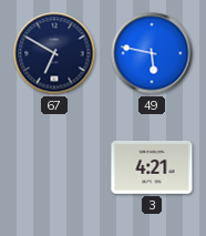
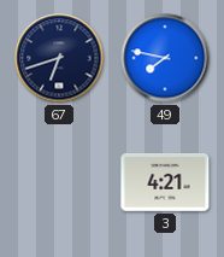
67: 6:50 -> 6:42 (59, 58)
49: 5:47 -> 7:47 (165, 58)
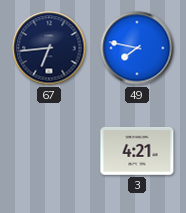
67: 6:42 -> 6:44 (49, 48)
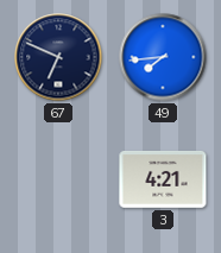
67: 6:44 -> 6:49 (58, 57)
49: 7:47 -> 7:44 (163, 57)
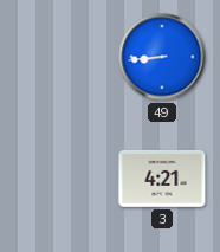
67: 6:49 -> none (58, 57)
49: 7:44 -> 8:44 (162, 57)
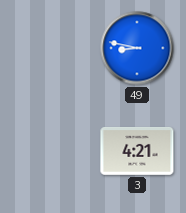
49: 8:44 -> 8:47 (137, 48)
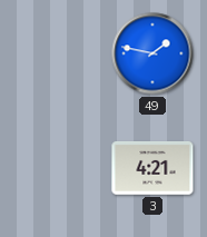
49: 8:47 -> 1:47 (152, 53)
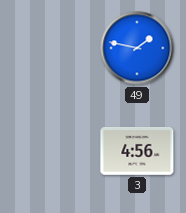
3: 4:21 -> 4:56 (137, 151)
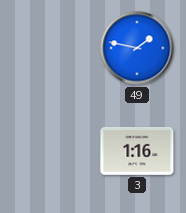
3: 4:56 -> 1:16 (137, 151)
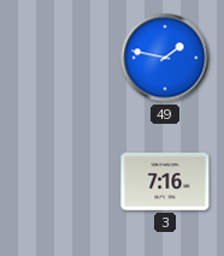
3: 1:16 -> 7:16 (165, 181)
